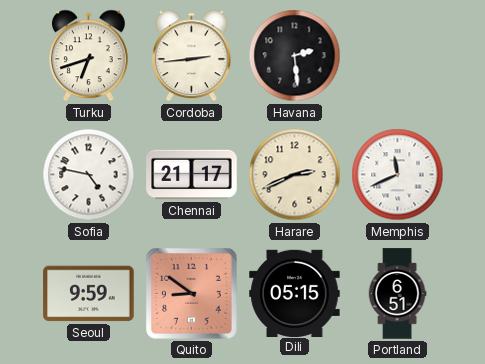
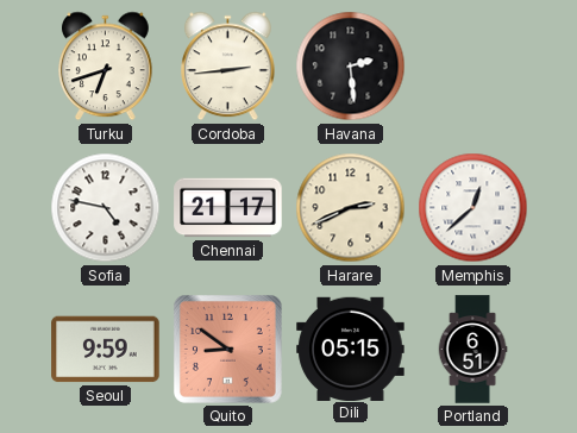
Memphis: 11:41 -> 12:38 (473, 208)
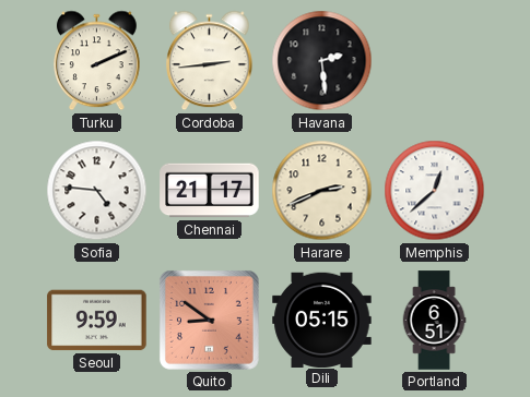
Turku: 6:42 -> 2:11 (97, 61)
Sofia: 4:47 -> 4:46 (97, 191)
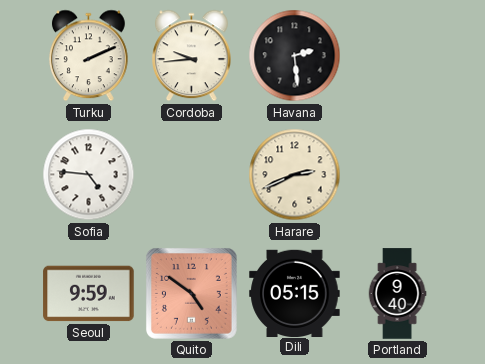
Cordoba: 2:44 -> 9:44 (192, 56)
Chennai: 21:17 -> none (210, 191)
Memphis: 12:38 -> none (435, 191)
Quito: 8:51 -> 4:51 (191, 293)
Portland: 6:51 -> 9:40 (397, 294)
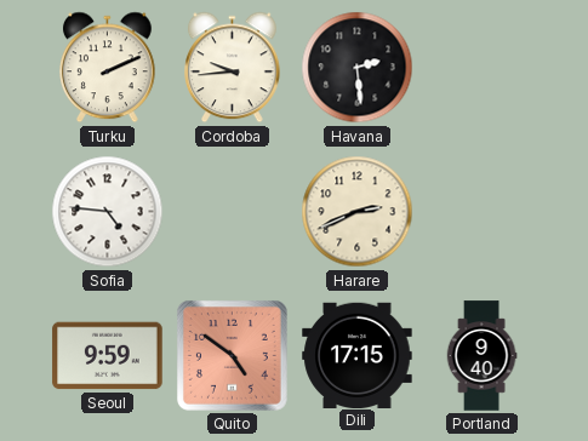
Dili: 05:15 -> 17:15 (358, 355)
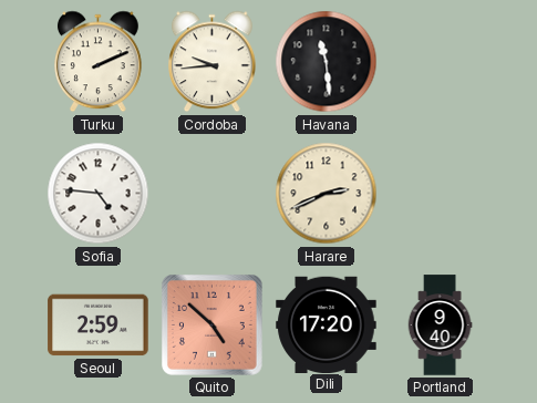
Havana: 2:29 -> 11:29 (327, 62)
Seoul: 9:59 -> 2:59 (99, 325)
Quito: 4:51 -> 4:52 (211, 324)
Dili: 17:15 -> 17:20 (327, 324)
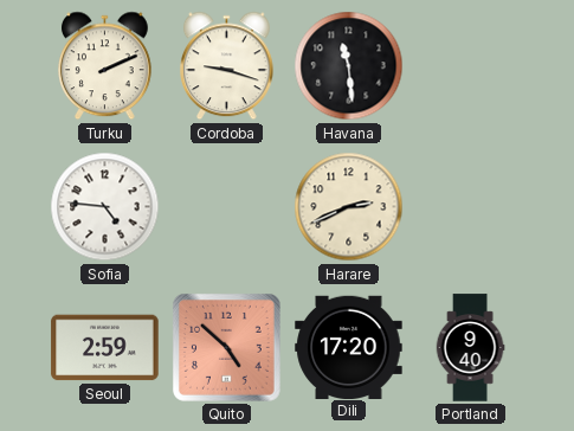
Cordoba: 9:44 -> 9:18 (227, 66)
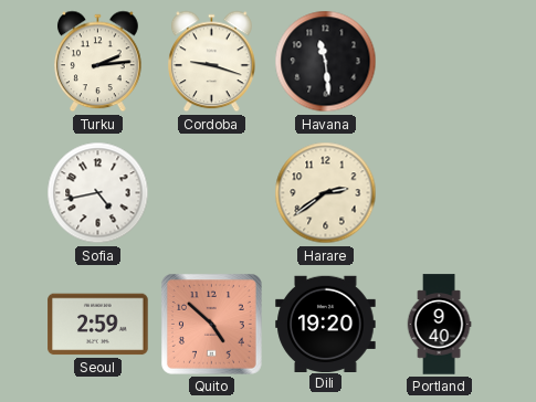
Turku: 2:11 -> 2:14 (98, 62)
Sofia: 4:46 -> 4:43 (98, 193)
Harare: 2:41 -> 2:39 (326, 193)
Dili: 17:20 -> 19:20 (326, 324)
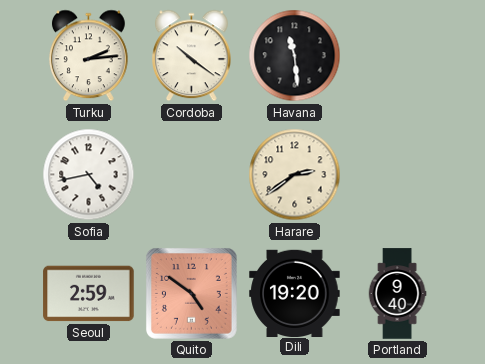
Cordoba: 9:18 -> 10:21 (192, 56)
Quito: 4:52 -> 4:51 (191, 293)
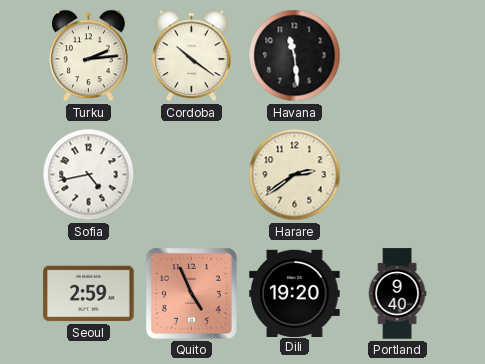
Quito: 4:51 -> 4:56 (191, 293)
